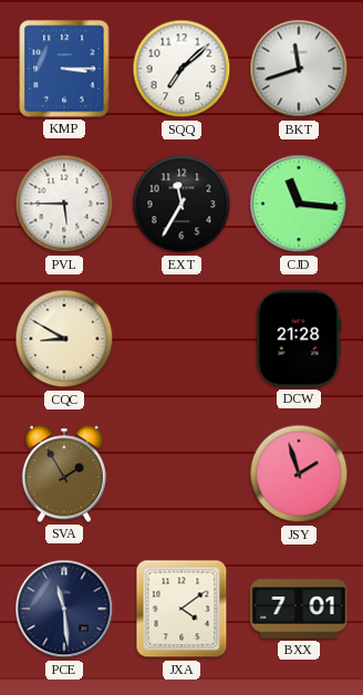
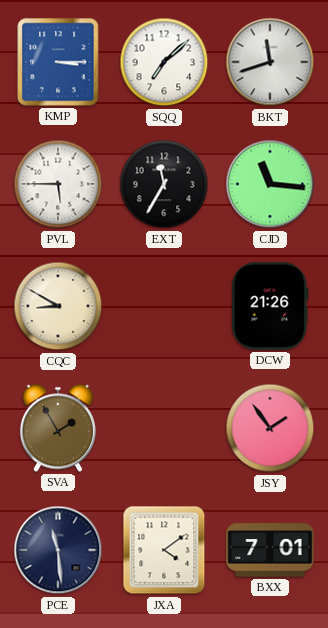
DCW: 21:28 -> 21:26 (270, 306)
JSY: 1:57 -> 1:54 (270, 428)
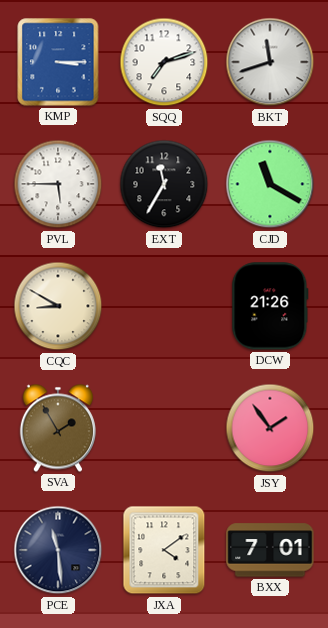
SQQ: 7:08 -> 7:12 (164, 62)
CJD: 11:16 -> 11:20 (270, 184)
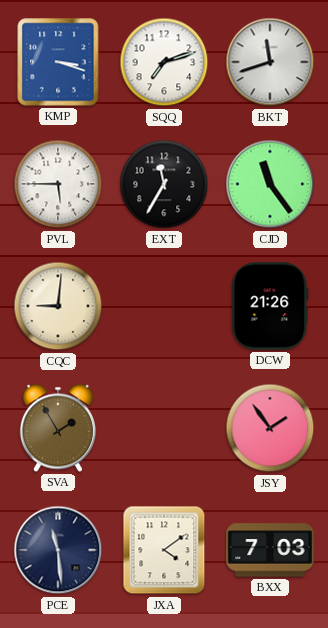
KMP: 3:15 -> 3:18 (58, 62)
CJD: 11:20 -> 11:24 (270, 184)
CQC: 8:50 -> 9:01 (58, 306)
BXX: 7:01 -> 7:03 (270, 550)
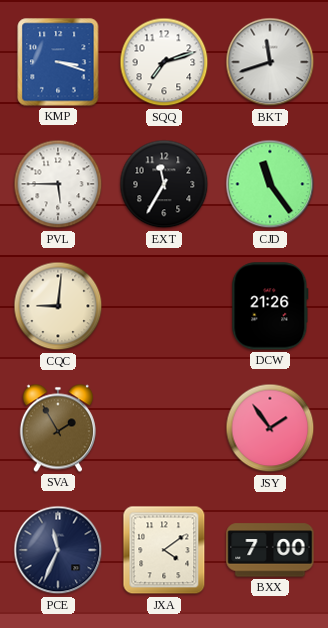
PCE: 11:29 -> 11:34 (58, 550)
BXX: 7:03 -> 7:00 (270, 550)
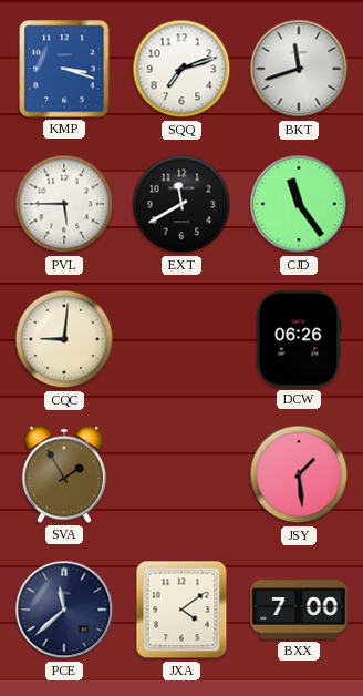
EXT: 11:35 -> 11:40 (181, 204)
DCW: 21:26 -> 06:26 (299, 339)
JSY: 1:54 -> 1:29 (299, 474)
PCE: 11:34 -> 11:38 (64, 610)
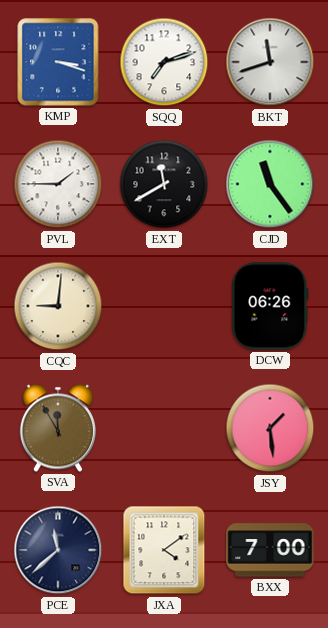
PVL: 5:45 -> 1:45 (58, 184)
SVA: 1:55 -> 11:55 (58, 428)
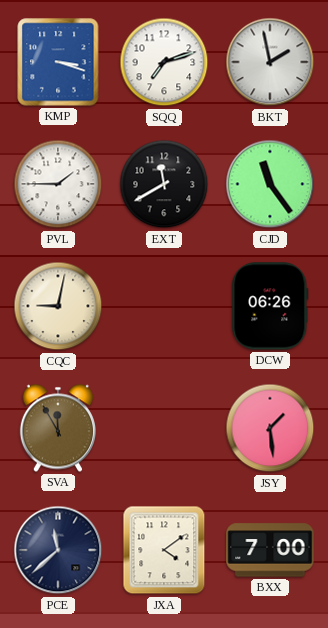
BKT: 11:42 -> 1:58 (270, 62)
CQC: 9:01 -> 9:02 (58, 306)
